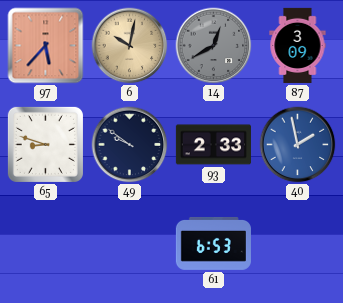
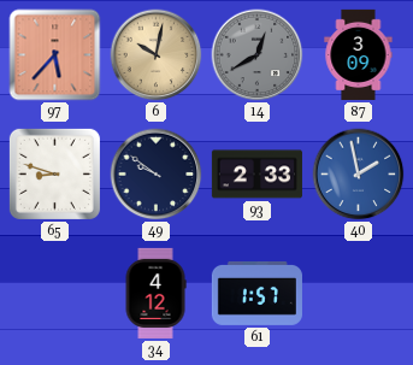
34: none -> 4:12 (155, 293)
61: 6:53 -> 1:57 (256, 293)
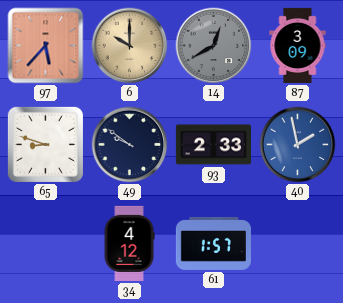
6: 10:02 -> 10:00 (130, 46)
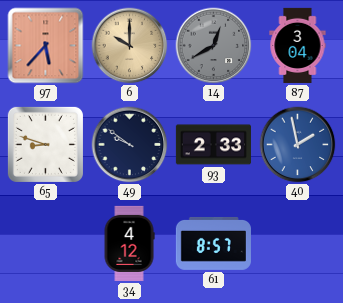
87: 3:09 -> 3:04 (298, 45)
61: 1:57 -> 8:57 (213, 243)
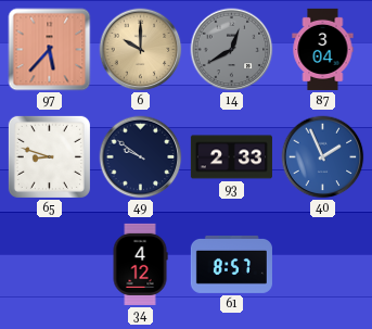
40: 1:58 -> 1:56 (323, 157)
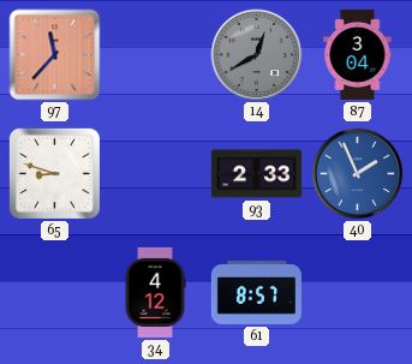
97: 5:37 -> 11:37 (55, 55)
6: 10:00 -> none (141, 50)
49: 9:51 -> none (141, 157)
